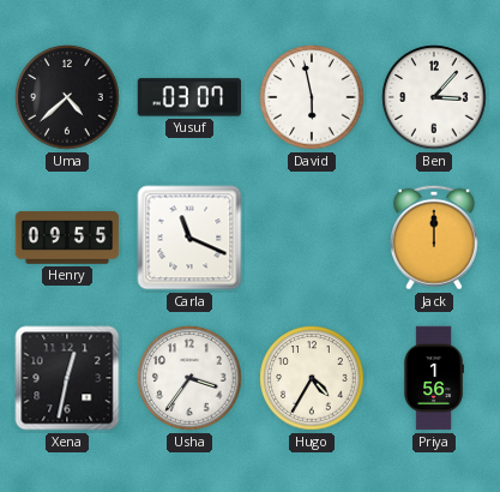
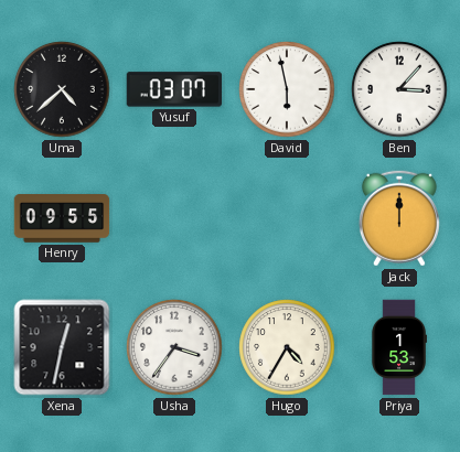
Carla: 11:19 -> none (189, 238)
Priya: 1:56 -> 1:53 (399, 347)
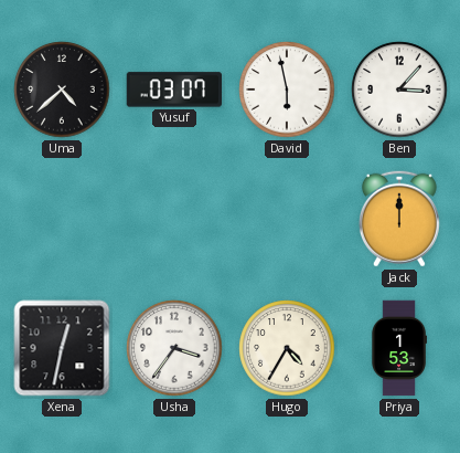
Henry: 09:55 -> none (62, 218)
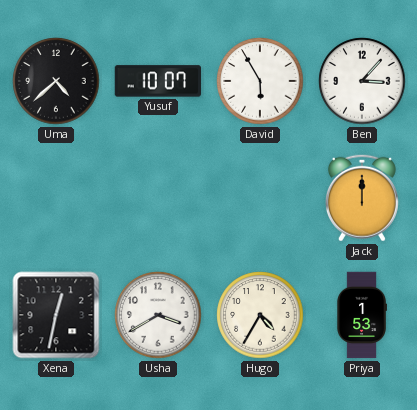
Yusuf: 03:07 -> 10:07 (158, 81)
David: 5:58 -> 5:55 (260, 81)
Usha: 3:36 -> 3:40 (158, 315)
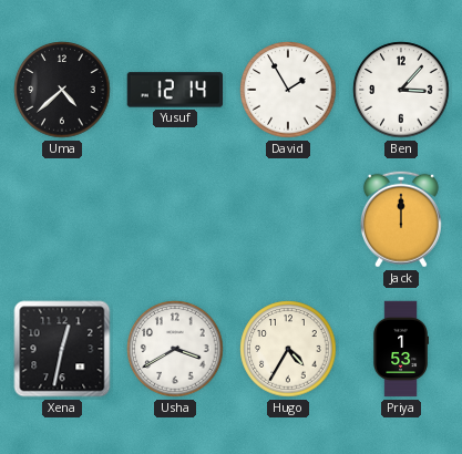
Yusuf: 10:07 -> 12:14 (175, 90)
David: 5:55 -> 1:55 (288, 90)
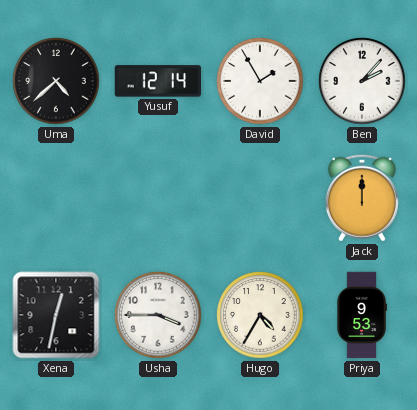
Ben: 3:07 -> 2:07 (362, 81)
Usha: 3:40 -> 3:45 (158, 315)
Priya: 1:53 -> 9:53 (362, 315)
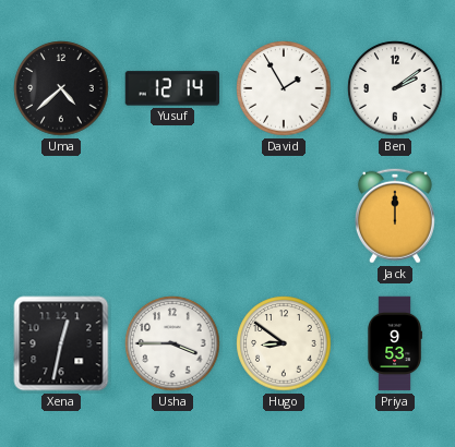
Ben: 2:07 -> 2:09 (395, 88)
Hugo: 4:35 -> 8:51 (284, 343)
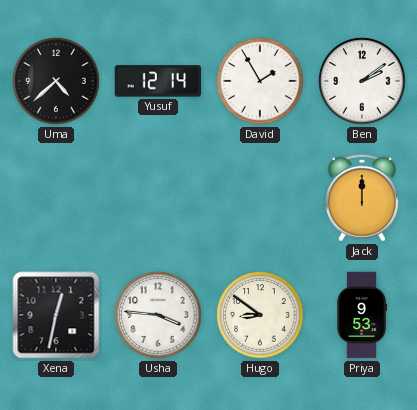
Usha: 3:45 -> 3:46 (158, 315)
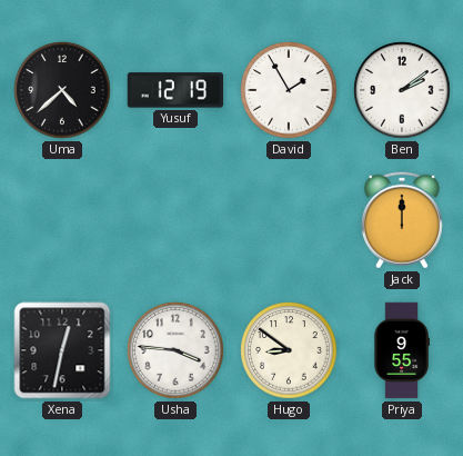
Yusuf: 12:14 -> 12:19 (175, 90)
Priya: 9:53 -> 9:55 (402, 350)
